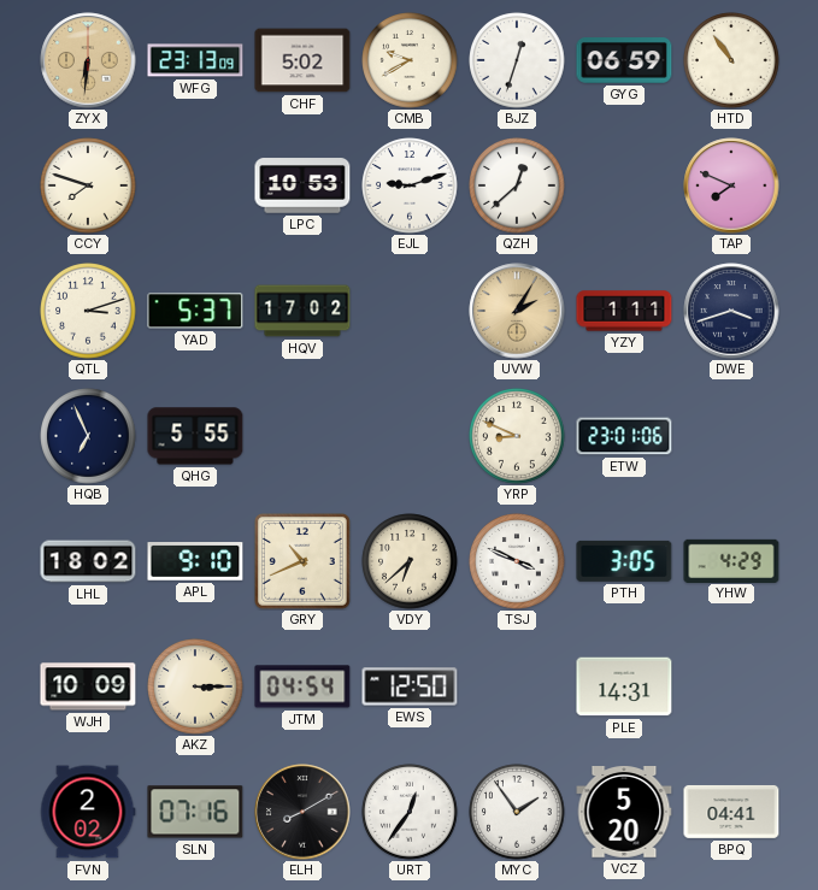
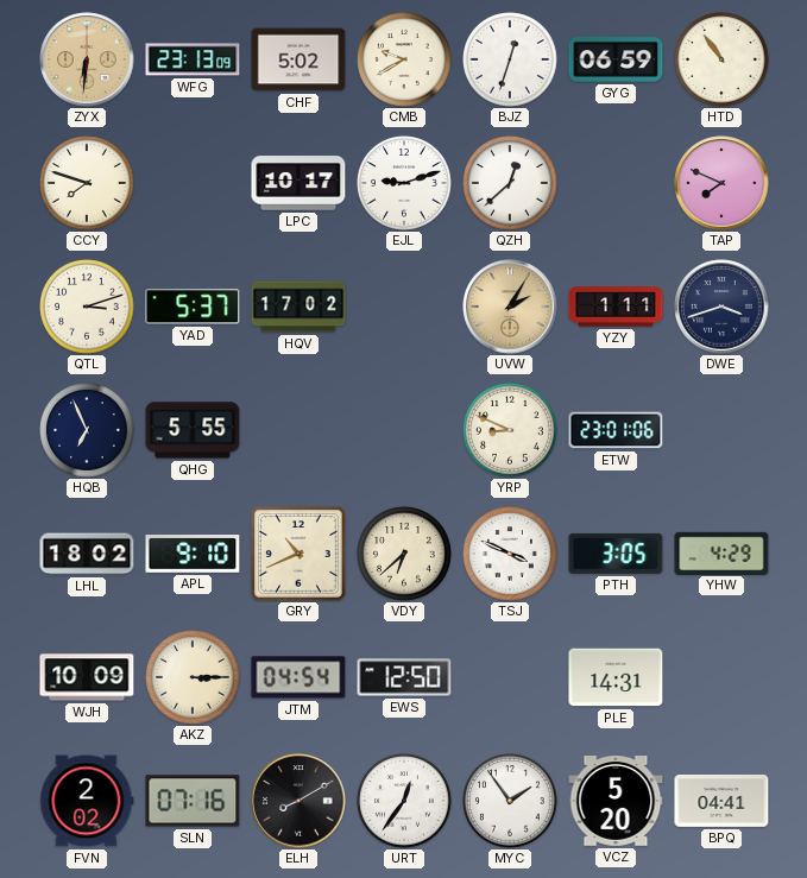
LPC: 10:53 -> 10:17 (298, 183)
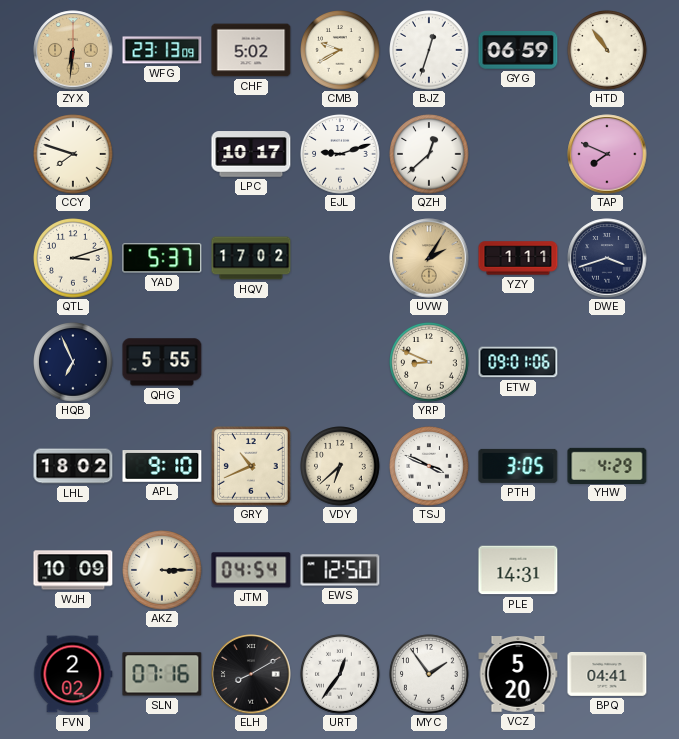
ETW: 23:01 -> 09:01 (518, 362)
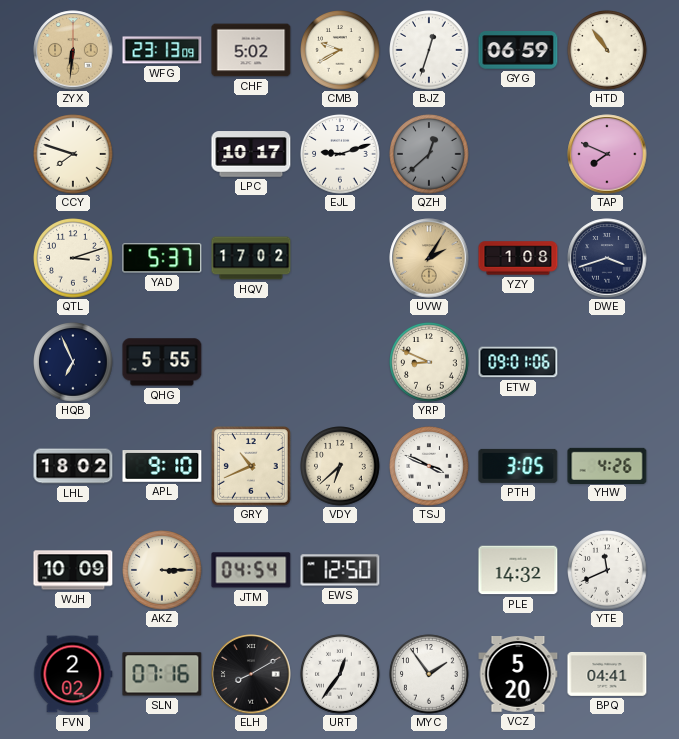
QZH dial: white -> grey (429, 154)
YZY: 1:11 -> 1:08 (518, 258)
YHW: 4:29 -> 4:26 (607, 465)
PLE: 14:31 -> 14:32 (518, 570)
YTE: none -> 11:41 (607, 570)
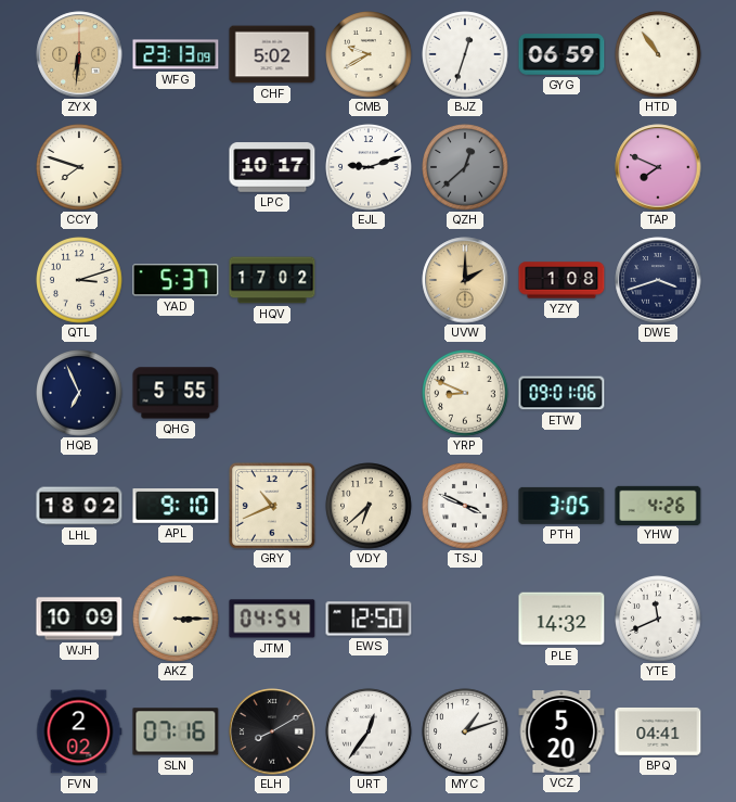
UVW: 2:05 -> 2:00 (465, 280)
MYC: 1:54 -> 1:12 (465, 731)
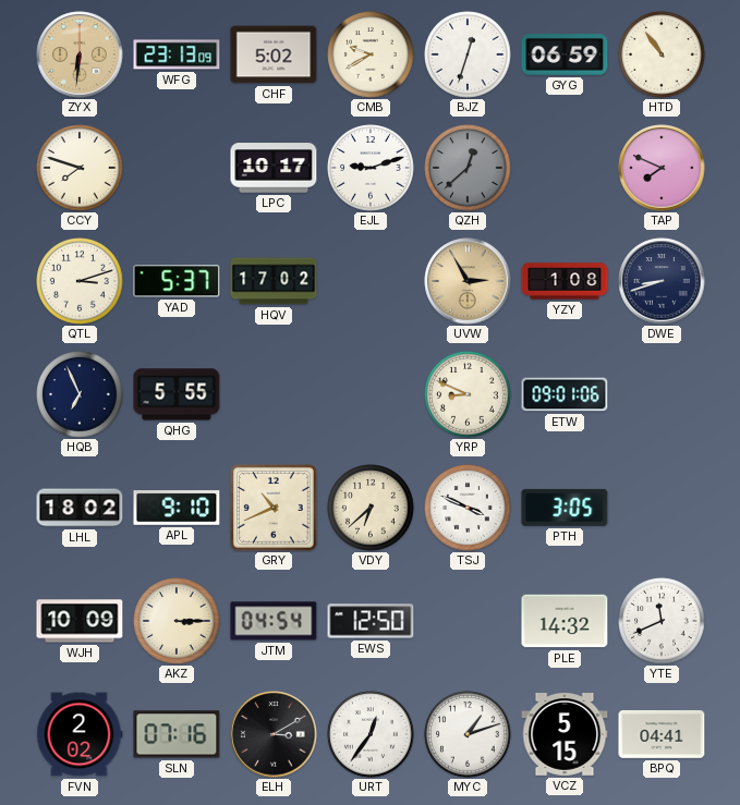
UVW: 2:00 -> 2:55 (468, 281)
DWE: 3:42 -> 8:42 (662, 281)
YHW: 4:26 -> none (658, 505)
ELH: 8:10 -> 3:10 (274, 734)
VCZ: 5:20 -> 5:15 (565, 735)
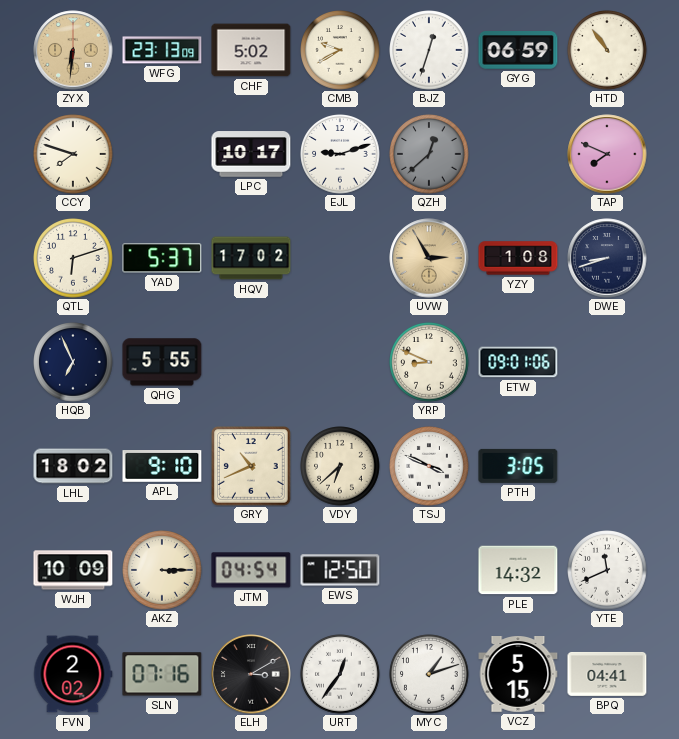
QTL: 3:12 -> 6:12 (73, 258)
